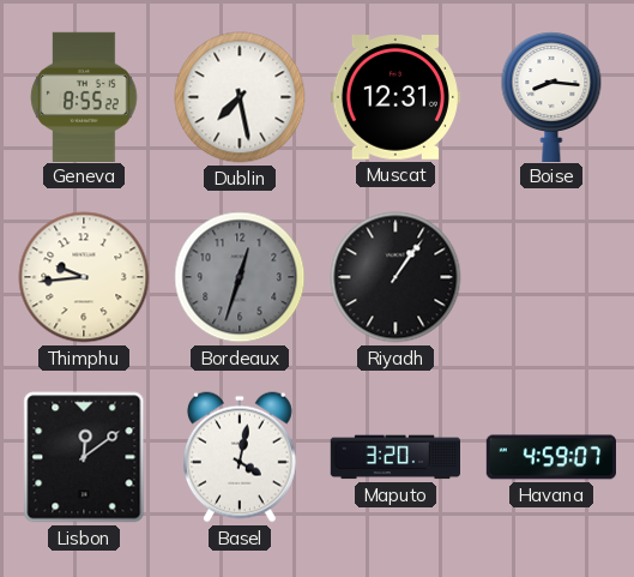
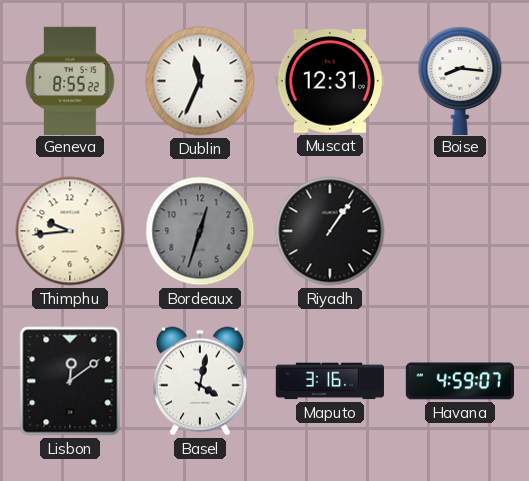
Dublin: 7:28 -> 11:34 (200, 81)
Maputo: 3:20 -> 3:16 (329, 381)
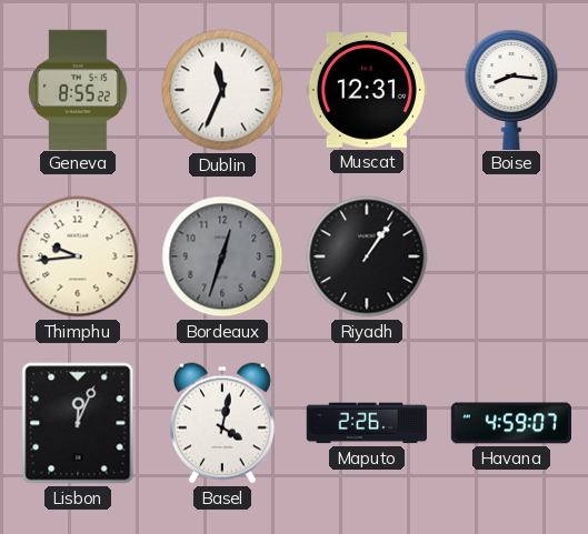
Lisbon: 12:09 -> 12:04 (78, 423)
Maputo: 3:16 -> 2:26 (366, 423)
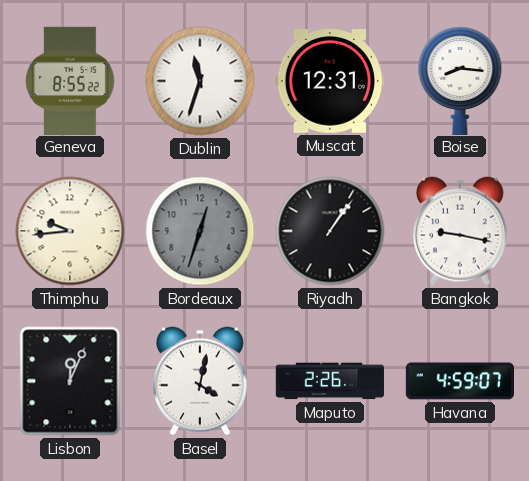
Dublin: 11:34 -> 11:33 (200, 81)
Bangkok: none -> 9:17 (460, 231)
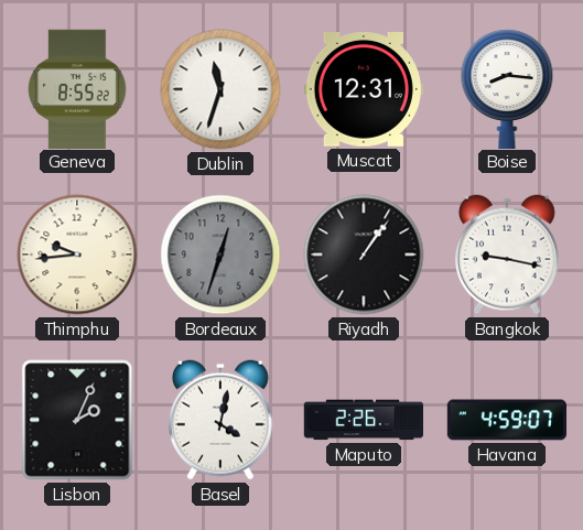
Lisbon: 12:04 -> 2:04 (77, 420)
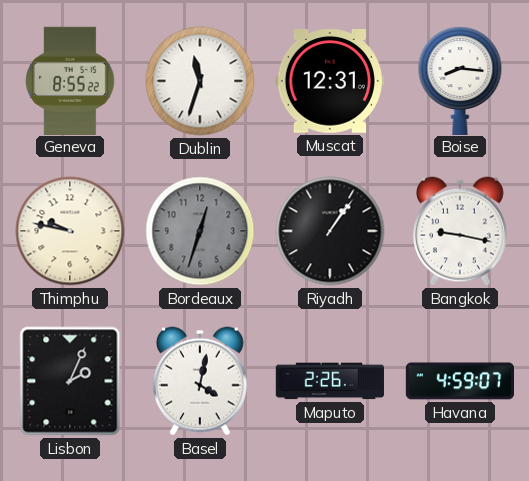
Thimphu: 9:44 -> 9:47 (70, 231)
